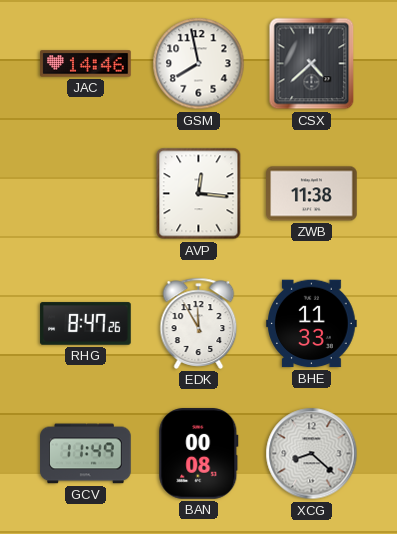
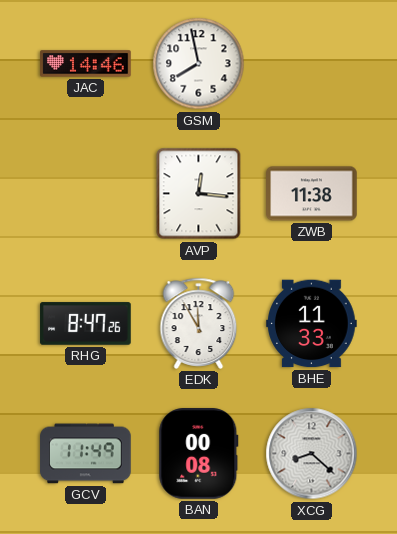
CSX: 4:38 -> none (312, 64)
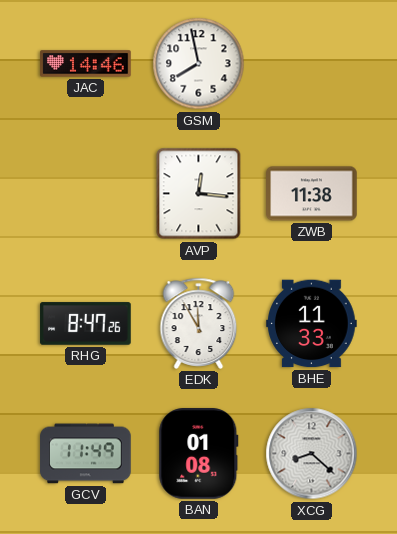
BAN: 00:08 -> 01:08 (199, 454)
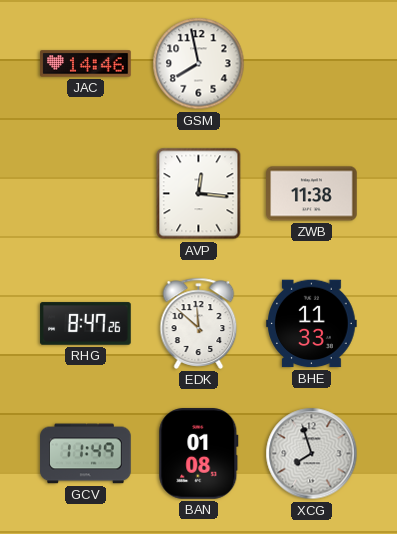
EDK: 11:55 -> 11:52 (199, 323)
XCG: 8:22 -> 7:57 (312, 454)
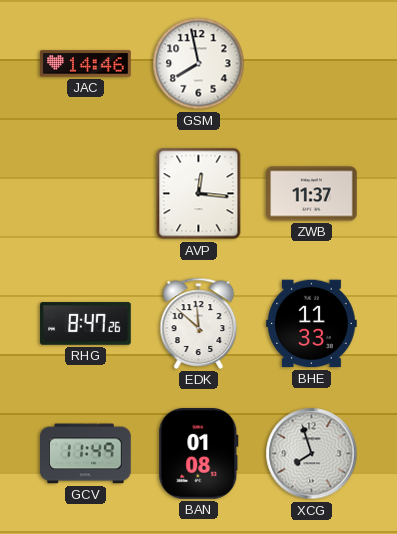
ZWB: 11:38 -> 11:37 (312, 194)
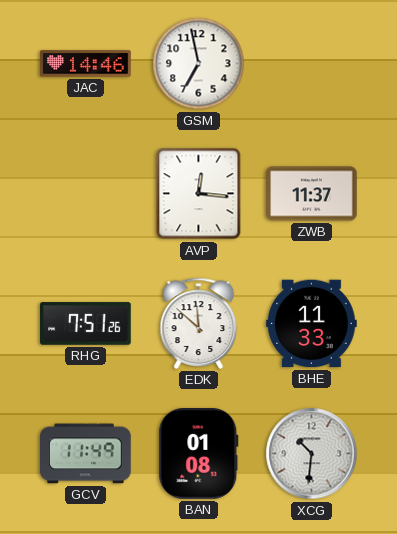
GSM: 7:58 -> 6:58 (199, 64)
RHG: 8:47 -> 7:51 (86, 324)
XCG: 7:57 -> 10:31 (312, 454)
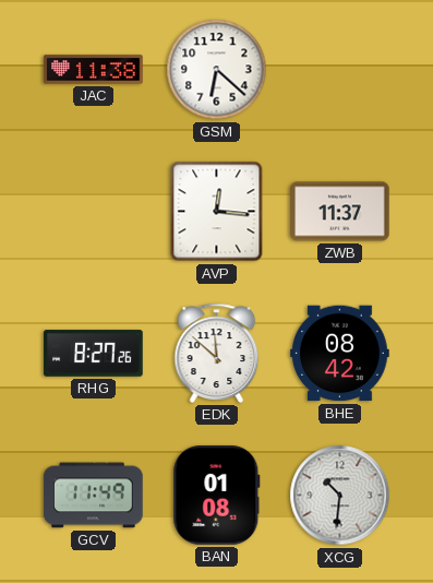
JAC: 14:46 -> 11:38 (94, 70)
GSM: 6:58 -> 6:22 (217, 70)
RHG: 7:51 -> 8:27 (94, 354)
BHE: 11:33 -> 08:42 (340, 354)
